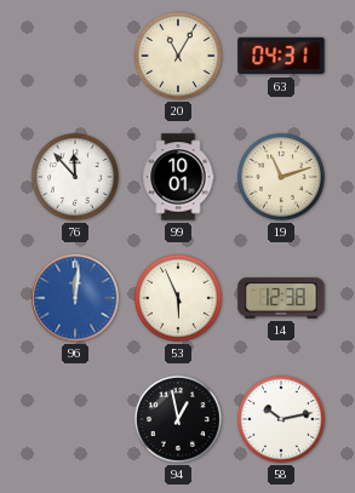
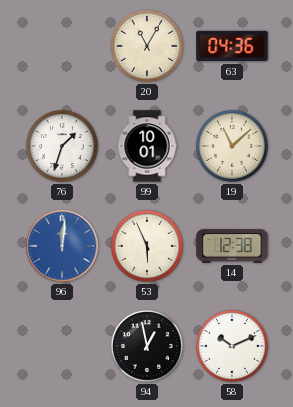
63: 04:31 -> 04:36 (232, 46)
76: 11:53 -> 1:33 (62, 146)
19: 11:12 -> 11:08 (232, 146)
58: 10:13 -> 10:11 (232, 346)
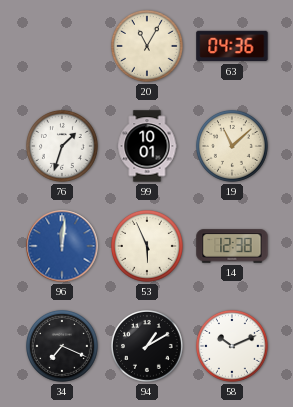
34: none -> 7:19 (62, 346)
94: 12:58 -> 1:10 (147, 346)
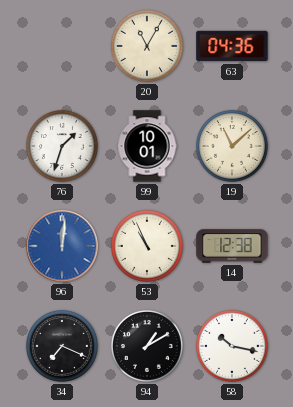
53: 5:56 -> 10:56 (147, 246)
58: 10:11 -> 10:17 (232, 346)
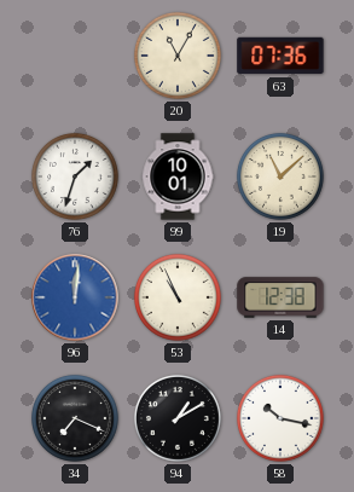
63: 04:36 -> 07:36 (280, 56)
